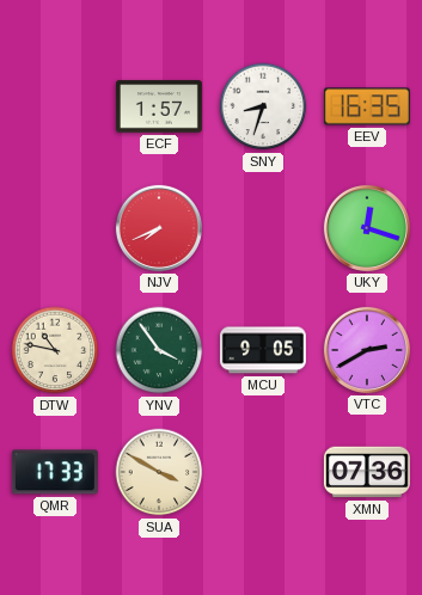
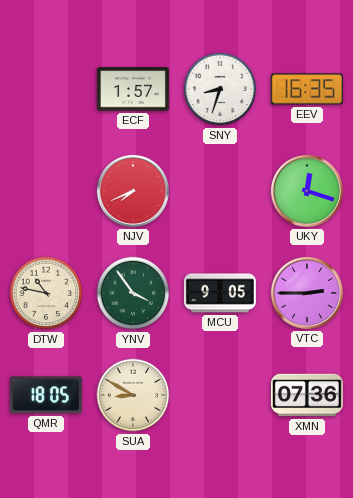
VTC: 2:40 -> 2:45 (307, 293)
QMR: 17:33 -> 18:05 (46, 395)
SUA: 3:50 -> 8:50 (133, 395)
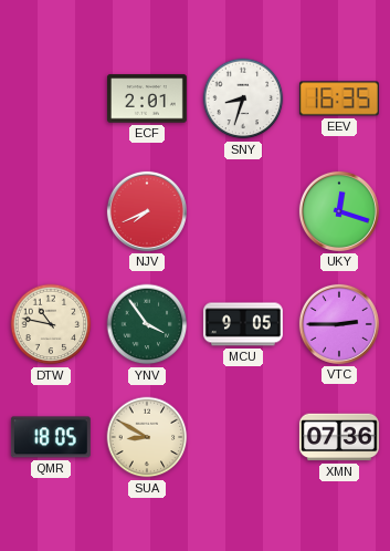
ECF: 1:57 -> 2:01 (147, 98)
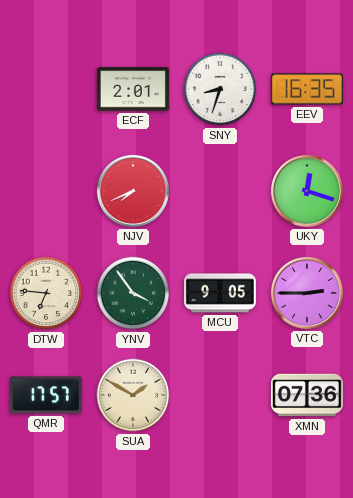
DTW: 10:47 -> 6:46 (46, 293)
QMR: 18:05 -> 17:57 (46, 395)
SUA: 8:50 -> 1:50 (133, 395)
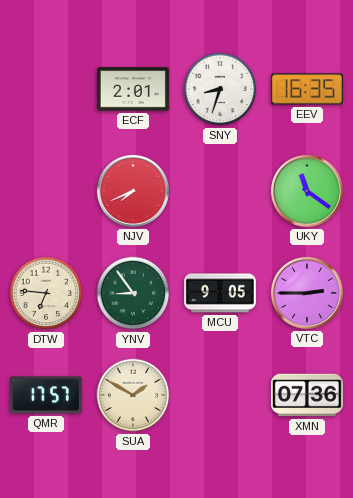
UKY: 12:18 -> 11:21 (307, 191)
YNV: 3:54 -> 8:54 (133, 293)
